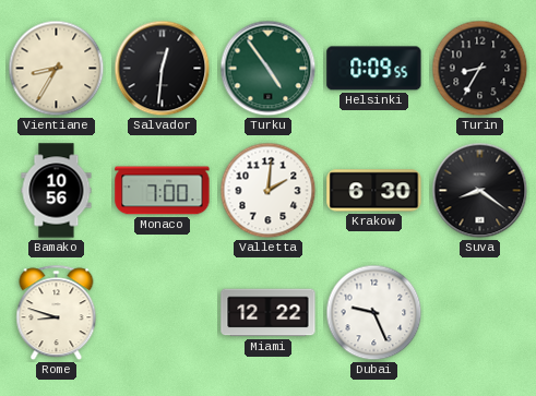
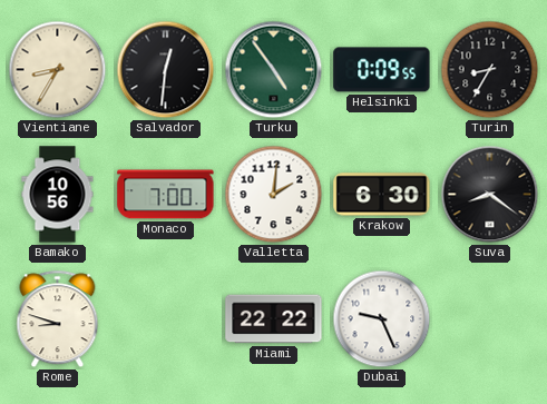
Miami: 12:22 -> 22:22 (274, 319)
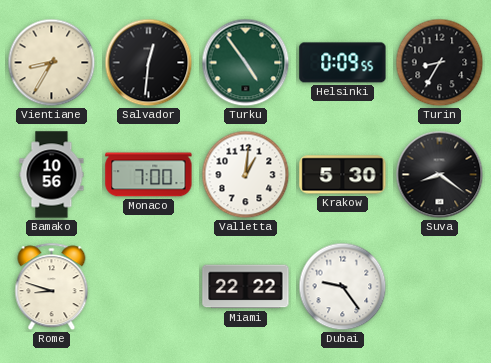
Valletta: 2:01 -> 1:01 (246, 175)
Krakow: 6:30 -> 5:30 (343, 175)
Dubai: 9:26 -> 9:24 (343, 287)
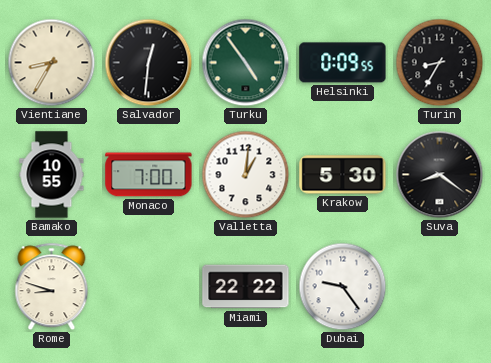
Bamako: 10:56 -> 10:55 (52, 175)
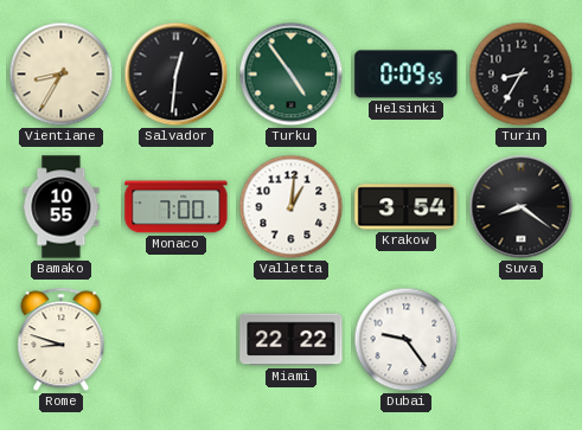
Krakow: 5:30 -> 3:54 (407, 207)
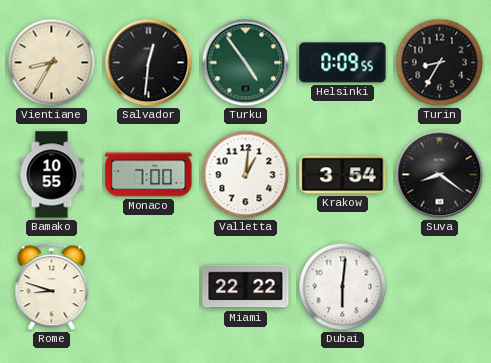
Dubai: 9:24 -> 6:01 (343, 287)
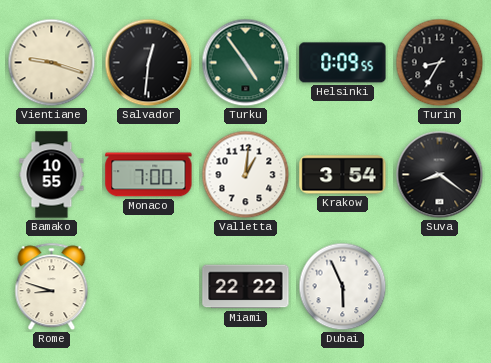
Vientiane: 8:35 -> 9:18 (52, 63)
Dubai: 6:01 -> 5:56 (343, 287)
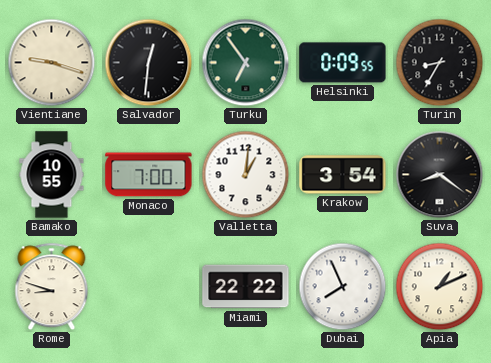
Turku: 4:54 -> 6:54 (246, 63)
Dubai: 5:56 -> 7:56 (343, 287)
Apia: none -> 1:11 (440, 287)
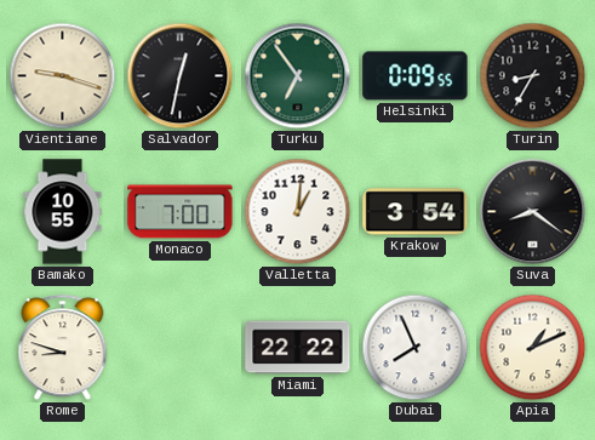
Salvador: 12:31 -> 12:32 (181, 76)
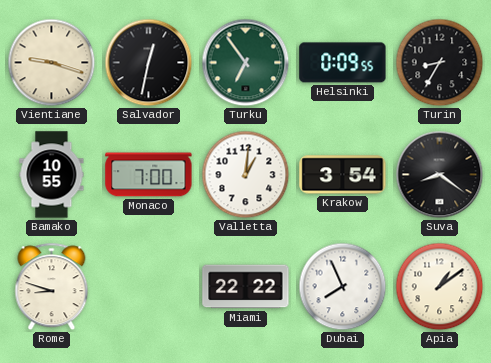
Apia: 1:11 -> 1:09 (440, 287)
